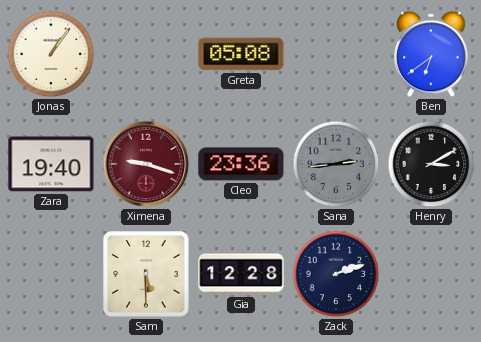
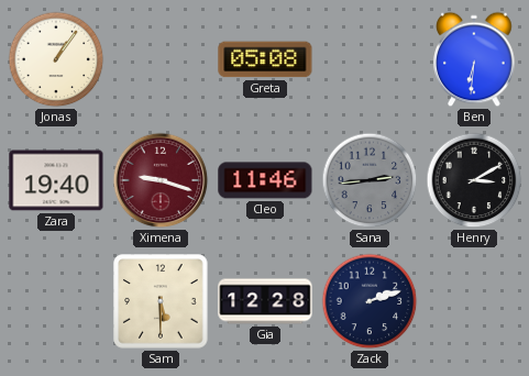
Ben: 6:39 -> 6:31 (474, 59)
Cleo: 23:36 -> 11:46 (265, 180)
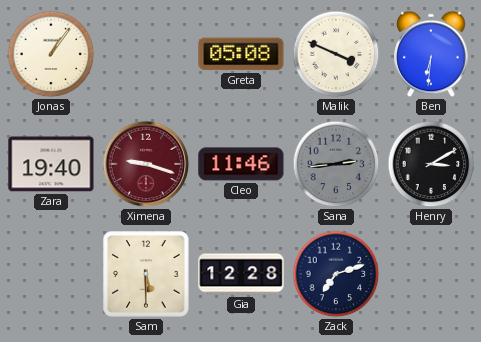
Malik: none -> 3:49 (336, 54)
Zack: 2:12 -> 7:12 (336, 274)
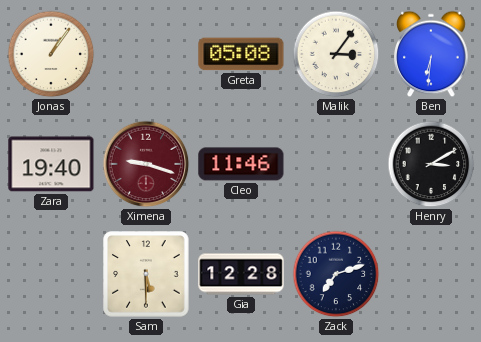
Malik: 3:49 -> 3:06 (336, 54)
Sana: 2:44 -> none (336, 164)
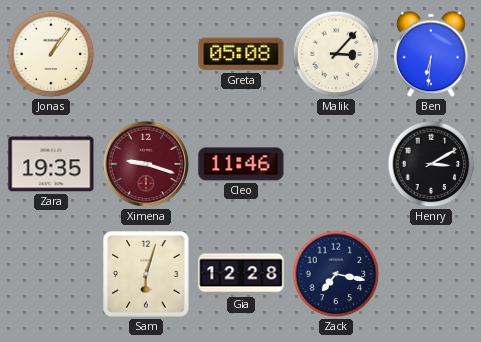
Malik: 3:06 -> 3:07 (336, 54)
Zara: 19:40 -> 19:35 (51, 164)
Sam: 5:30 -> 6:03 (146, 274)
Zack: 7:12 -> 7:17 (336, 274)
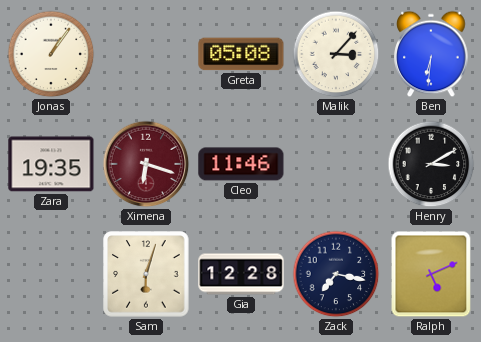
Ximena: 9:18 -> 6:18 (146, 164)
Ralph: none -> 5:11 (431, 274)
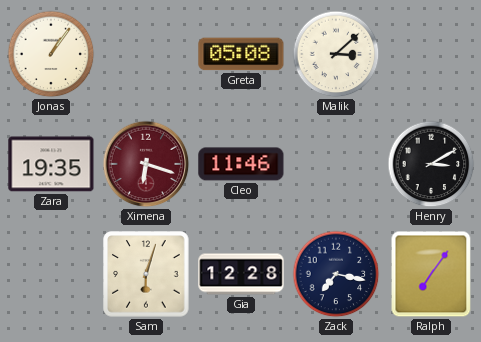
Malik: 3:07 -> 3:08 (336, 54)
Ben: 6:31 -> none (431, 54)
Ralph: 5:11 -> 7:06 (431, 274)
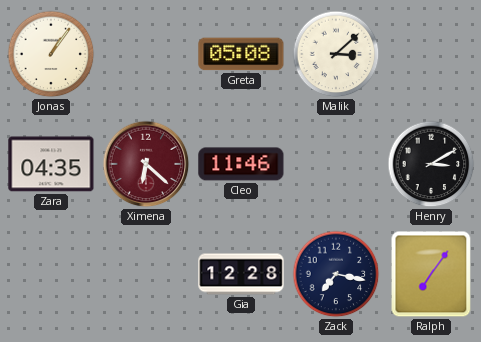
Zara: 19:35 -> 04:35 (51, 164)
Ximena: 6:18 -> 6:22 (146, 164)
Sam: 6:03 -> none (146, 274)
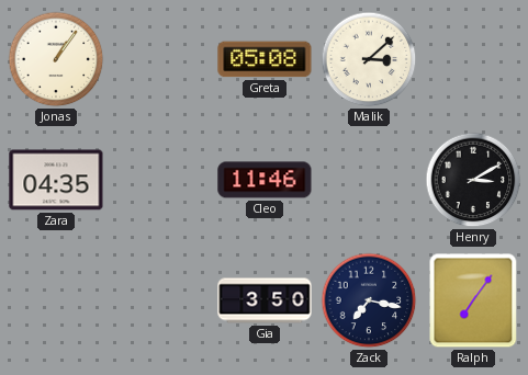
Ximena: 6:22 -> none (146, 164)
Gia: 12:28 -> 3:50 (265, 300)
